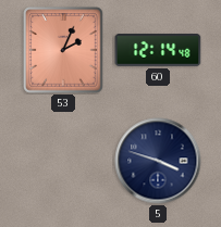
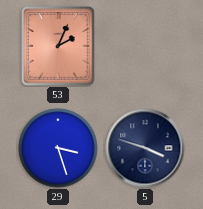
60: 12:14 -> none (158, 51)
29: none -> 3:27 (58, 148)
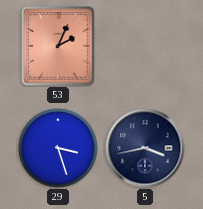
5: 3:48 -> 3:43 (145, 148)
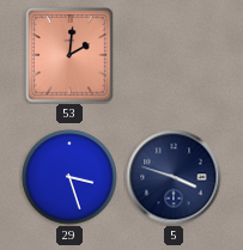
53: 2:04 -> 2:01 (69, 55)
5: 3:43 -> 3:48 (174, 177)
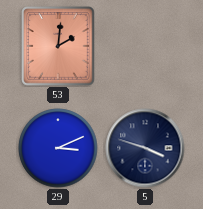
29: 3:27 -> 3:11 (58, 148)
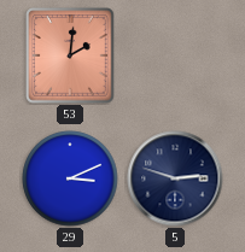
5: 3:48 -> 2:48 (175, 178)
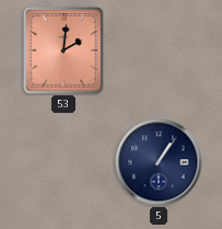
29: 3:11 -> none (70, 178)
5: 2:48 -> 1:06 (159, 162)
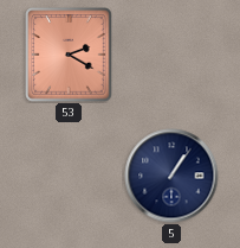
53: 2:01 -> 2:20 (69, 55)
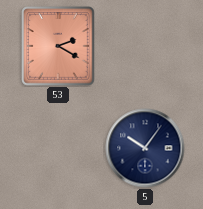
5: 1:06 -> 10:06 (145, 148)
